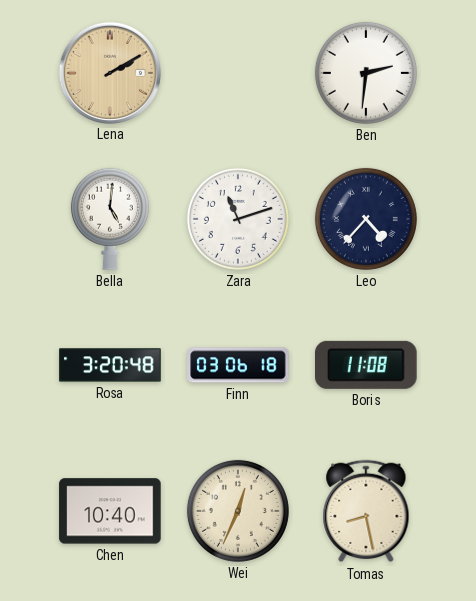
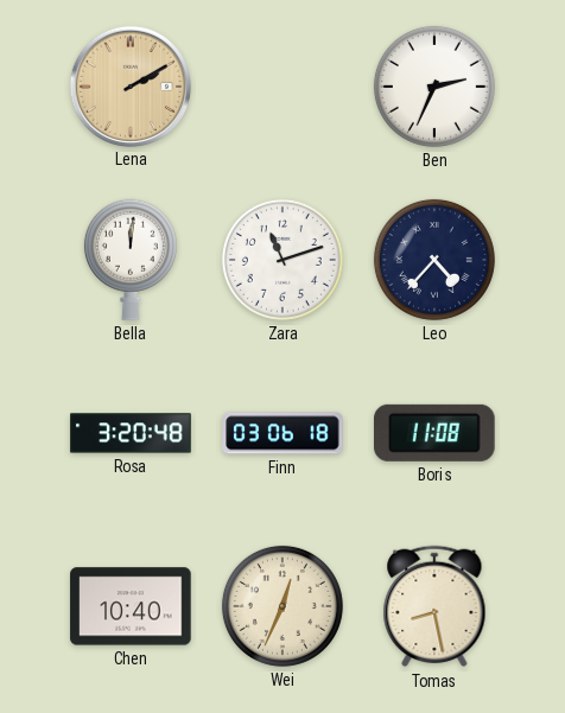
Ben: 2:31 -> 2:34 (434, 87)
Bella: 5:01 -> 12:01 (131, 260)
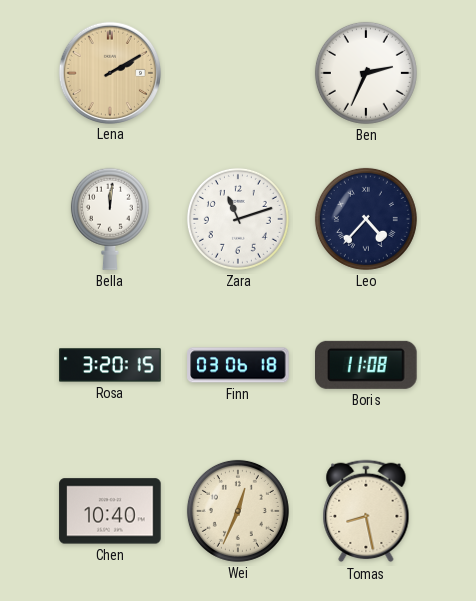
Rosa: 3:20:48 -> 3:20:15 (110, 365)
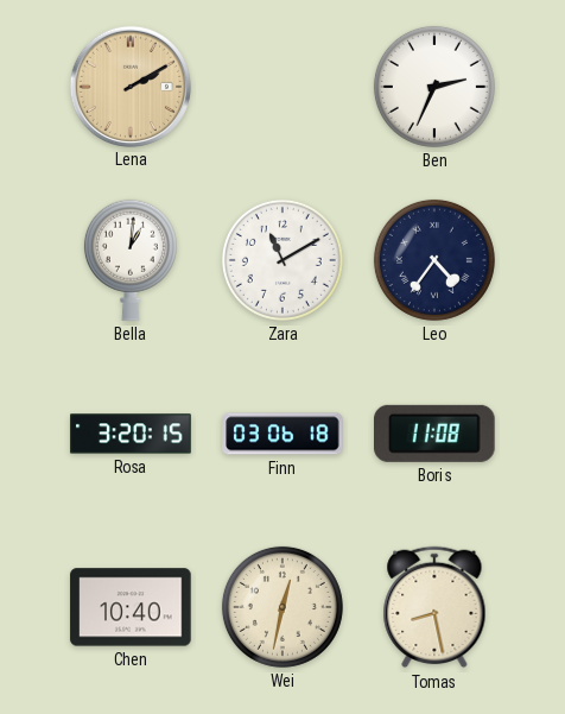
Bella: 12:01 -> 1:01 (131, 260)
Zara: 11:12 -> 11:10 (282, 260)
Leo: 4:37 -> 4:36 (434, 260)
Wei: 12:34 -> 12:32 (282, 607)
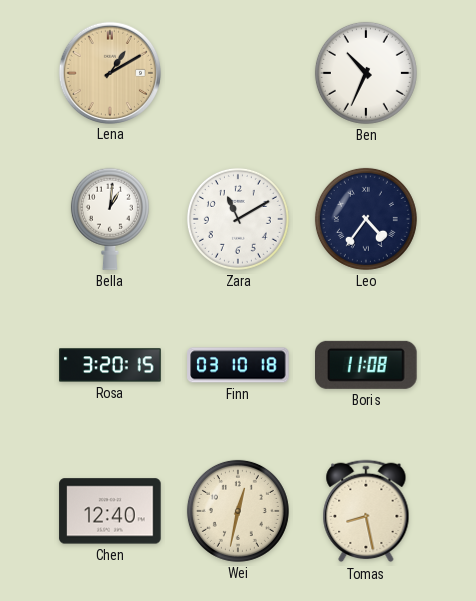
Lena: 2:10 -> 1:10 (109, 72)
Ben: 2:34 -> 10:34 (366, 73)
Finn: 03:06 -> 03:10 (238, 365)
Chen: 10:40 -> 12:40 (110, 511)
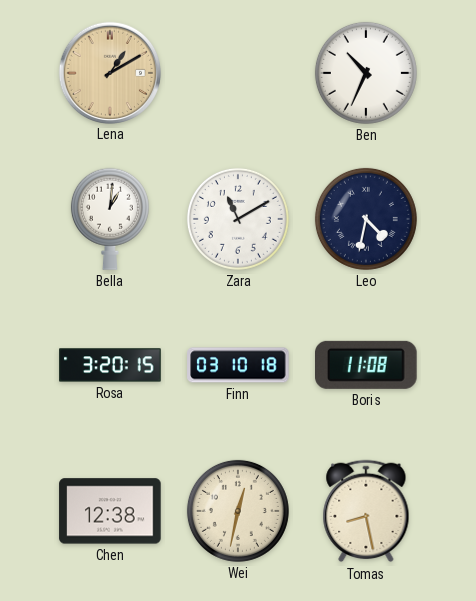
Leo: 4:36 -> 4:32 (366, 219)
Chen: 12:40 -> 12:38 (110, 511)
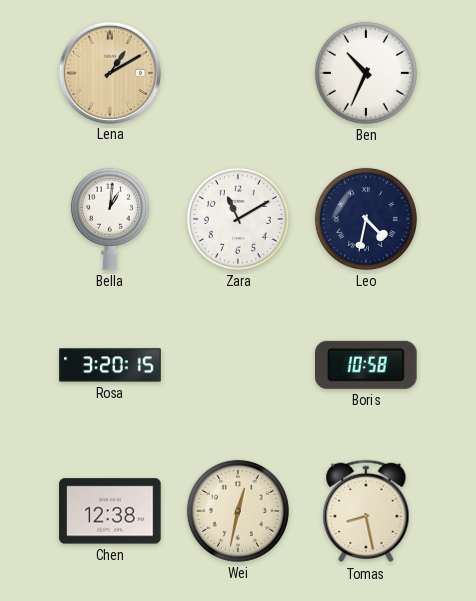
Finn: 03:10 -> none (238, 365)
Boris: 11:08 -> 10:58 (367, 365)
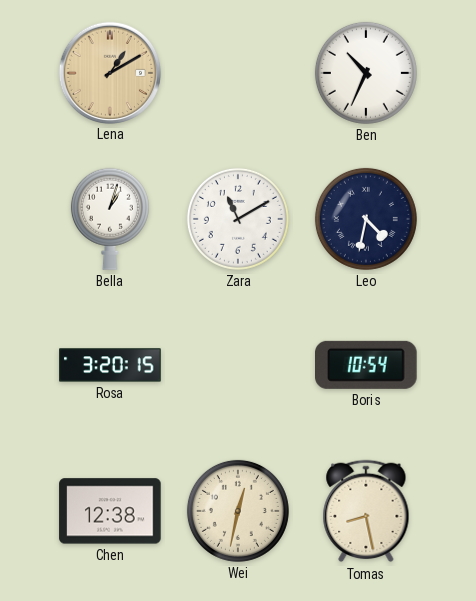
Bella: 1:01 -> 1:03 (110, 219)
Boris: 10:58 -> 10:54 (367, 365)
